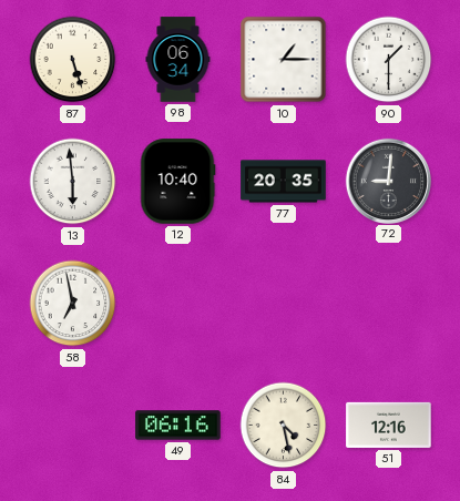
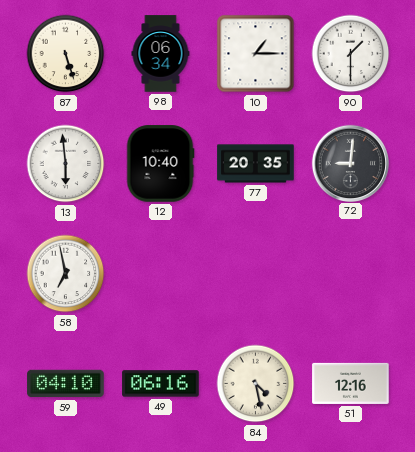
59: none -> 04:10 (66, 384)
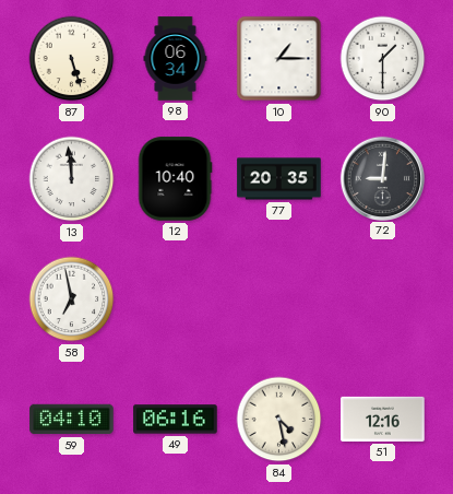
13: 5:59 -> 11:59 (72, 179)
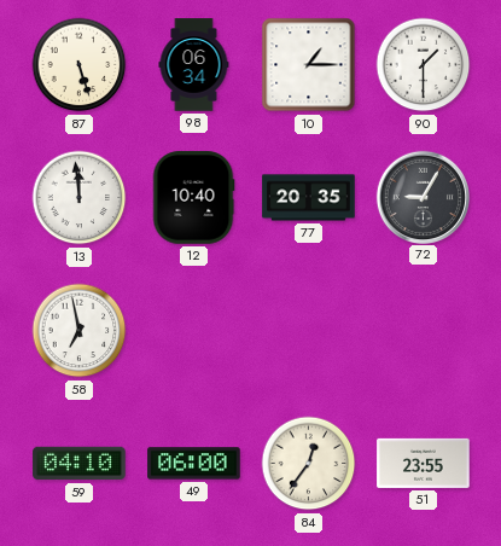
72: 9:01 -> 9:05 (423, 197)
49: 06:16 -> 06:00 (194, 464)
84: 4:28 -> 12:36 (309, 464)
51: 12:16 -> 23:55 (424, 463)
